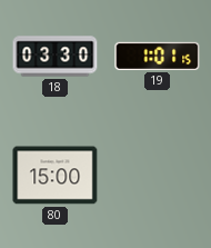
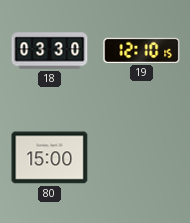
19: 1:01 -> 12:10 (142, 50)
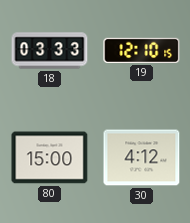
18: 03:30 -> 03:33 (50, 51)
30: none -> 4:12 (142, 158)
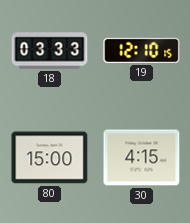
30: 4:12 -> 4:15 (142, 158)
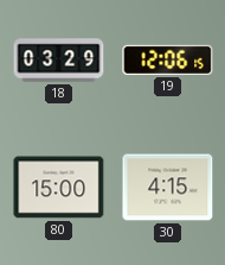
18: 03:33 -> 03:29 (59, 61)
19: 12:10 -> 12:06 (168, 59)
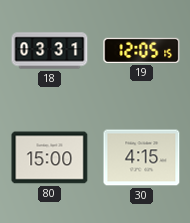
18: 03:29 -> 03:31 (50, 51)
19: 12:06 -> 12:05 (142, 50)
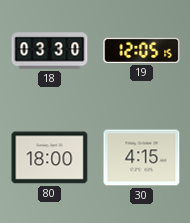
18: 03:31 -> 03:30 (50, 51)
80: 15:00 -> 18:00 (50, 158)
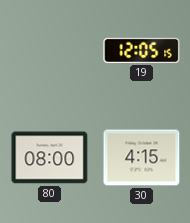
18: 03:30 -> none (50, 51)
80: 18:00 -> 08:00 (50, 158)
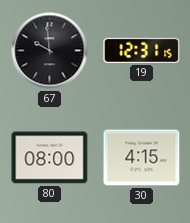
67: none -> 9:59 (50, 51)
19: 12:05 -> 12:31 (142, 50)
